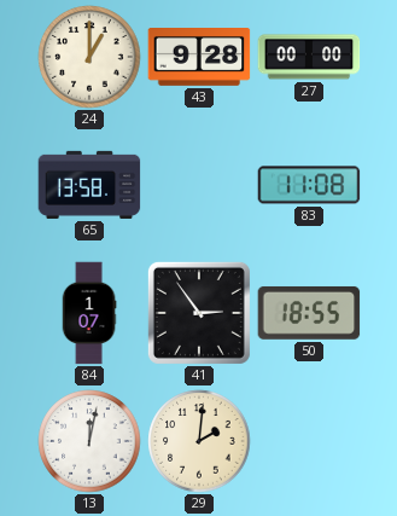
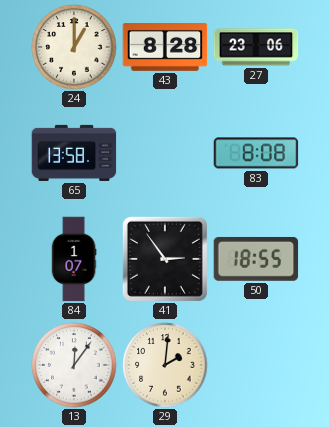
43: 9:28 -> 8:28 (165, 48)
27: 00:00 -> 23:06 (256, 47)
83: 11:08 -> 8:08 (256, 153)
13: 12:02 -> 12:06 (74, 365)
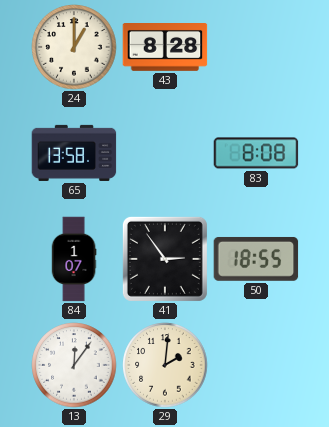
27: 23:06 -> none (256, 47)
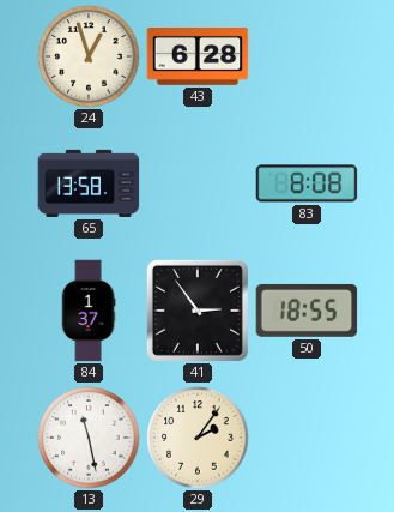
24: 1:00 -> 12:57 (89, 56)
43: 8:28 -> 6:28 (198, 58)
84: 1:07 -> 1:37 (89, 311)
13: 12:06 -> 11:28 (89, 438)
29: 2:01 -> 2:06 (198, 438)
